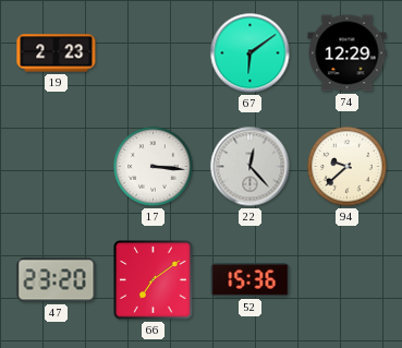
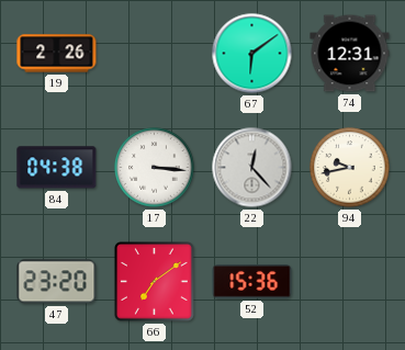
19: 2:23 -> 2:26 (57, 54)
74: 12:29 -> 12:31 (350, 54)
84: none -> 04:38 (57, 168)
94: 9:38 -> 9:43 (350, 168)
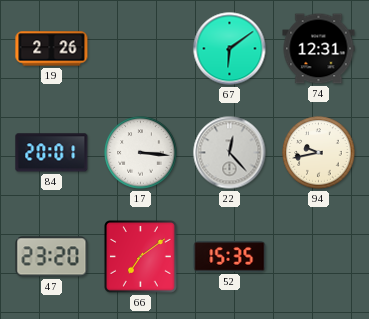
84: 04:38 -> 20:01 (52, 153)
52: 15:36 -> 15:35 (230, 257)
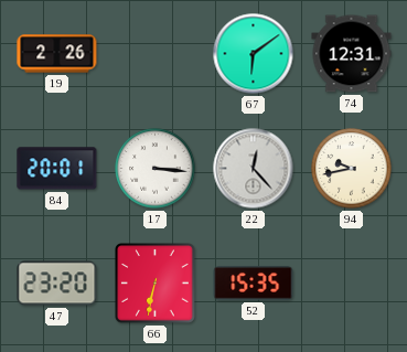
66: 7:09 -> 6:32 (156, 284)
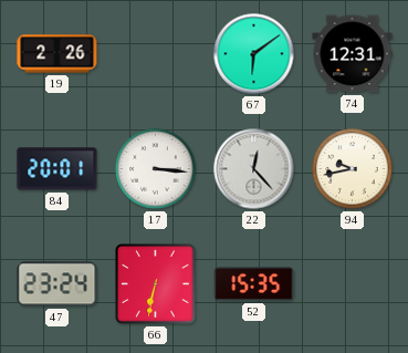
47: 23:20 -> 23:24 (57, 284)
